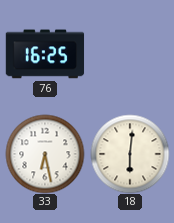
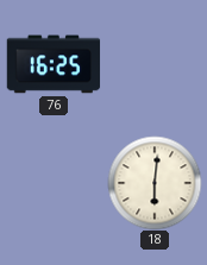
33: 6:28 -> none (45, 154)
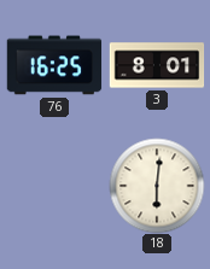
3: none -> 8:01 (157, 65)
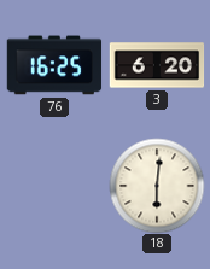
3: 8:01 -> 6:20 (157, 65)
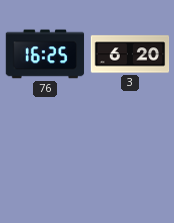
18: 6:01 -> none (157, 186)
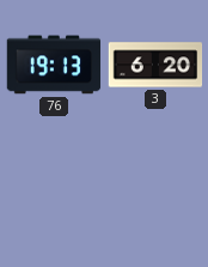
76: 16:25 -> 19:13 (54, 65)
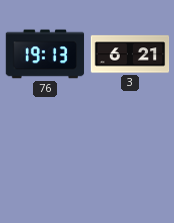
3: 6:20 -> 6:21 (130, 54)
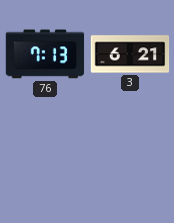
76: 19:13 -> 7:13 (45, 54)
